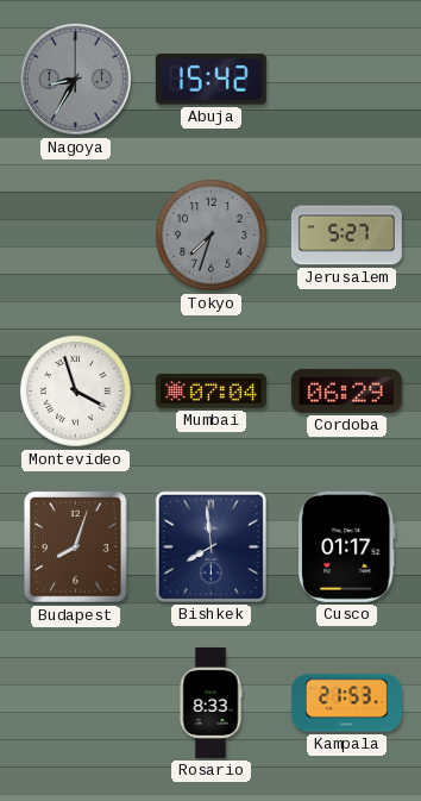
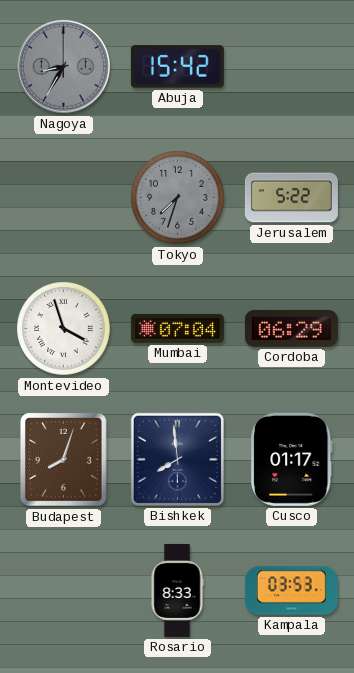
Jerusalem: 5:27 -> 5:22 (291, 198)
Kampala: 21:53 -> 03:53 (291, 591)
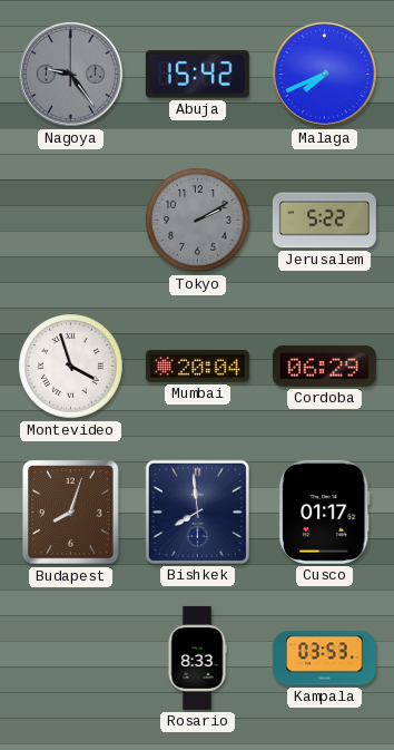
Nagoya: 8:35 -> 9:24 (70, 74)
Malaga: none -> 7:41 (324, 74)
Tokyo: 7:33 -> 2:10 (198, 221)
Mumbai: 07:04 -> 20:04 (197, 366)
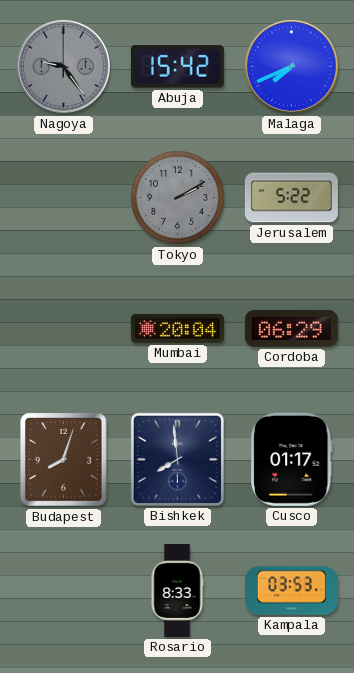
Montevideo: 3:57 -> none (71, 367)
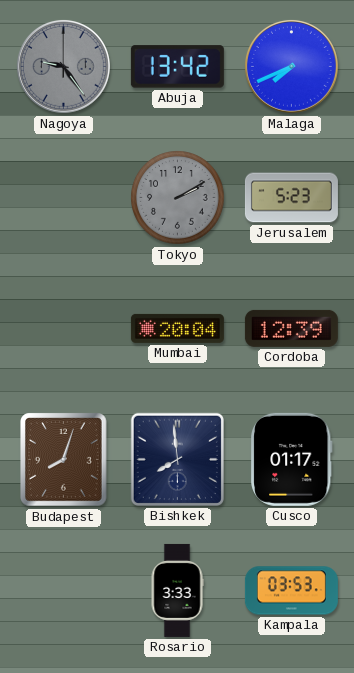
Abuja: 15:42 -> 13:42 (177, 67)
Jerusalem: 5:22 -> 5:23 (291, 198)
Cordoba: 06:29 -> 12:39 (291, 328)
Rosario: 8:33 -> 3:33 (177, 590)
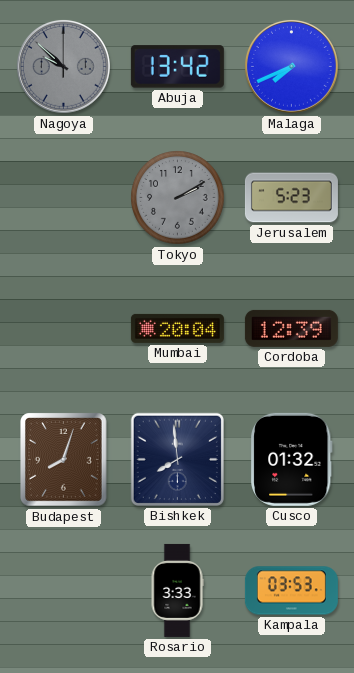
Nagoya: 9:24 -> 9:52 (63, 66)
Cusco: 01:17 -> 01:32 (292, 459)
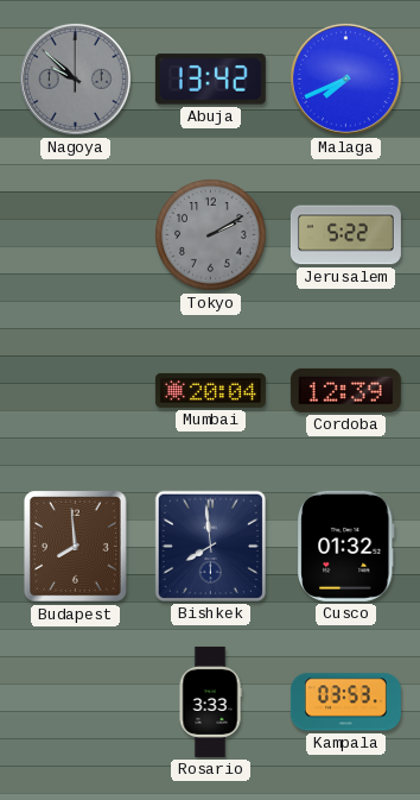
Jerusalem: 5:23 -> 5:22 (345, 235)
Budapest: 8:03 -> 7:59 (76, 547)
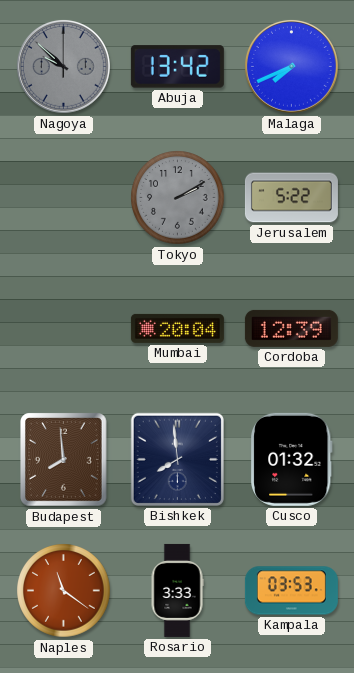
Naples: none -> 11:21 (64, 591)
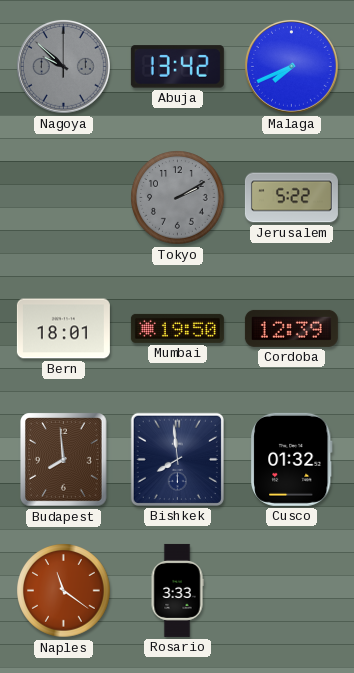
Bern: none -> 18:01 (63, 329)
Mumbai: 20:04 -> 19:50 (177, 328)
Kampala: 03:53 -> none (291, 591)
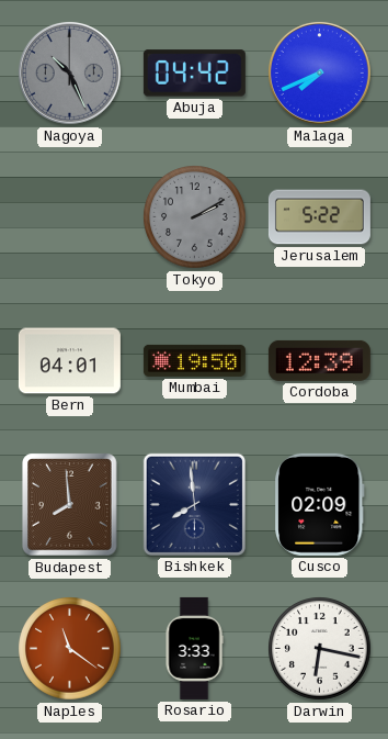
Nagoya: 9:52 -> 10:26 (69, 72)
Abuja: 13:42 -> 04:42 (194, 74)
Bern: 18:01 -> 04:01 (69, 361)
Cusco: 01:32 -> 02:09 (320, 504)
Darwin: none -> 6:17 (320, 649)
